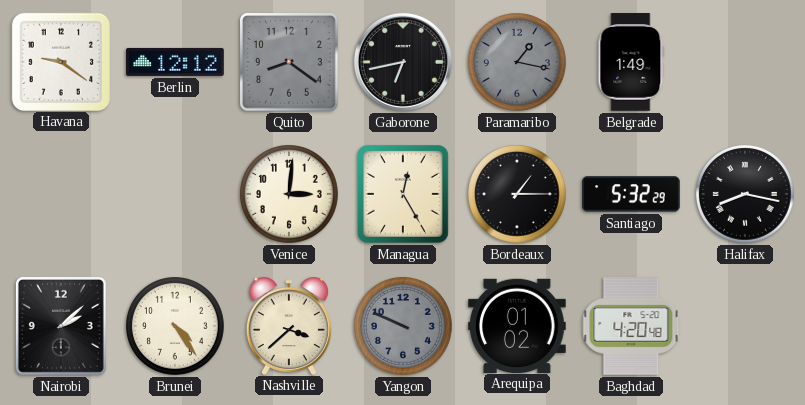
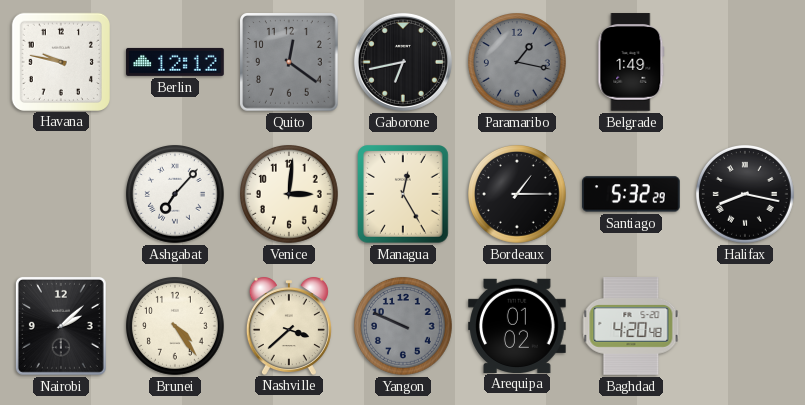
Havana: 9:21 -> 9:47 (60, 61)
Quito: 8:21 -> 12:21 (290, 63)
Ashgabat: none -> 7:07 (176, 195)
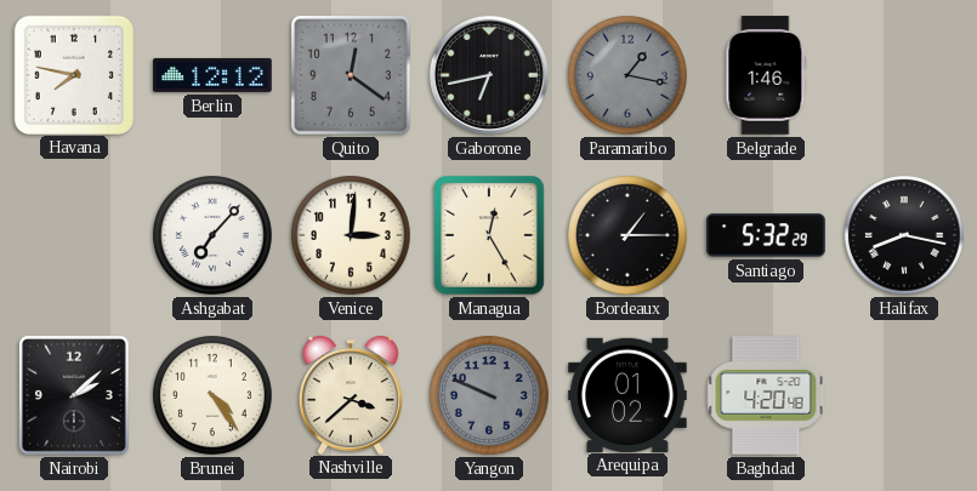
Havana: 9:47 -> 7:47 (73, 74)
Belgrade: 1:49 -> 1:46 (766, 75)
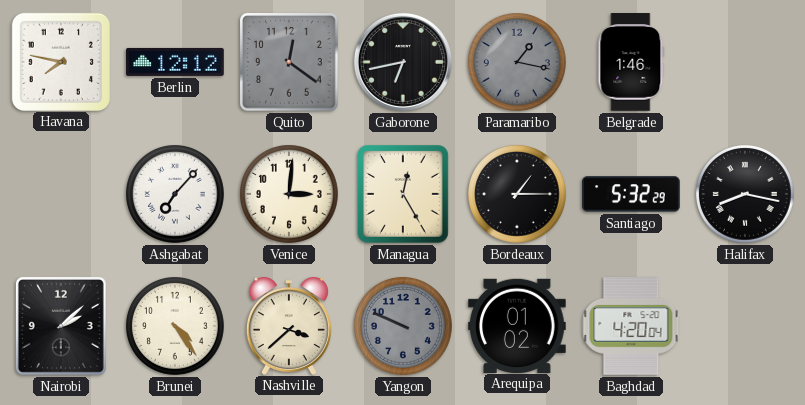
Baghdad: 4:20:48 -> 4:20:04 (631, 326)
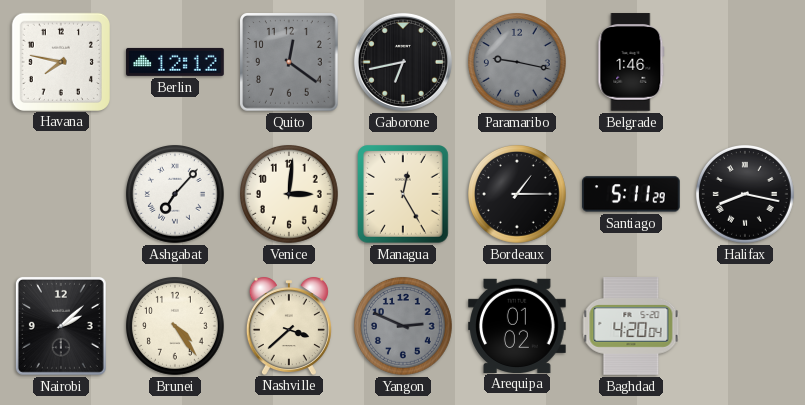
Paramaribo: 1:17 -> 9:17 (518, 63)
Santiago: 5:32 -> 5:11 (631, 194)
Yangon: 9:49 -> 2:49 (404, 327)
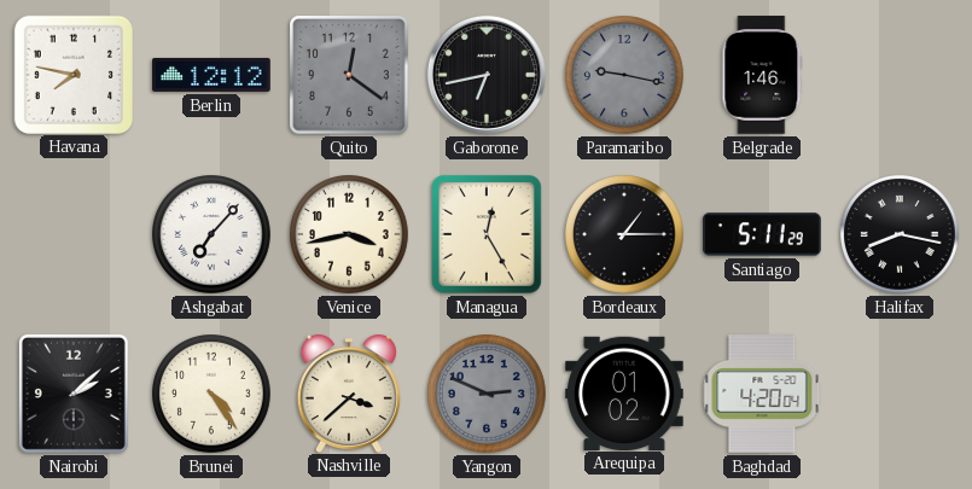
Venice: 3:01 -> 3:43 (350, 235)
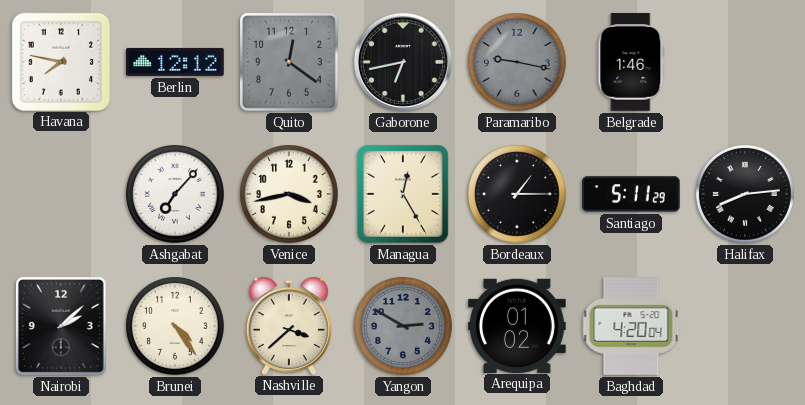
Halifax: 8:17 -> 8:14 (746, 195)
Yangon: 2:49 -> 2:50 (404, 327)
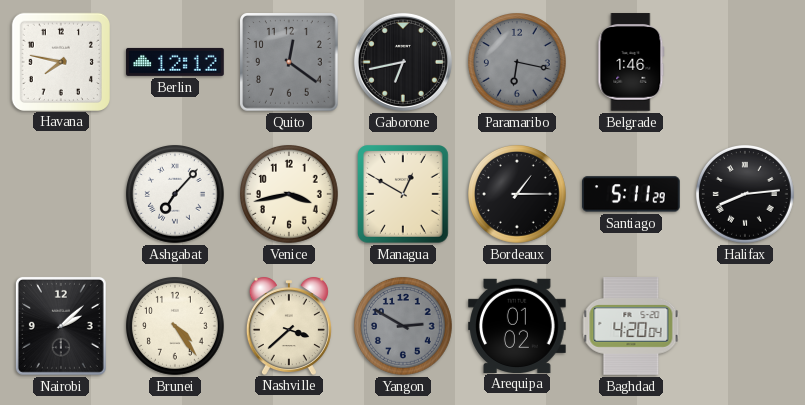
Paramaribo: 9:17 -> 6:17 (518, 63)
Managua: 12:25 -> 12:50 (404, 195)
